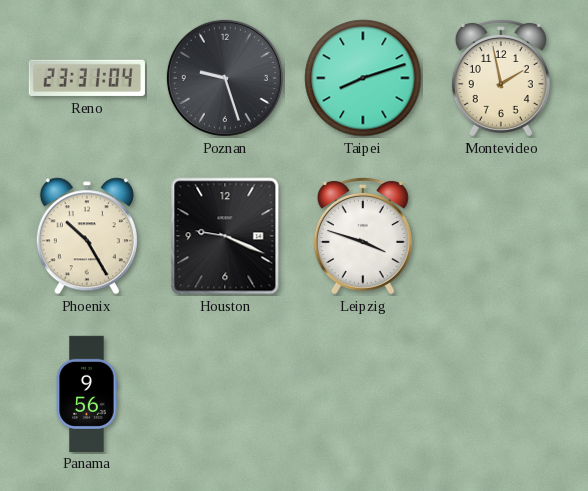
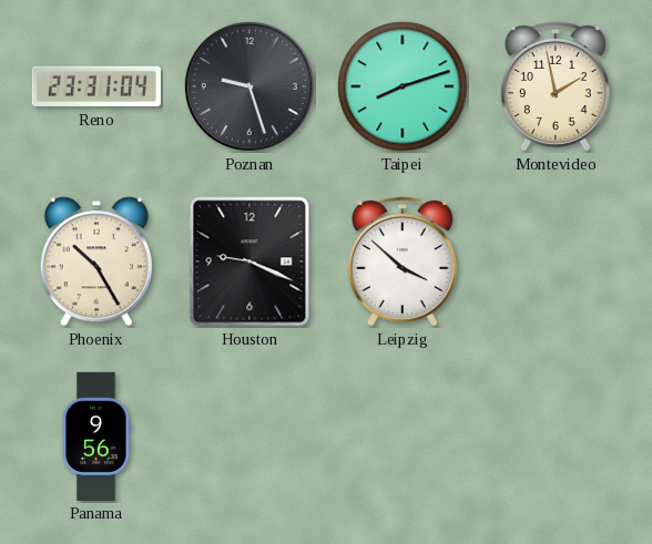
Leipzig: 3:48 -> 3:52 (403, 260)
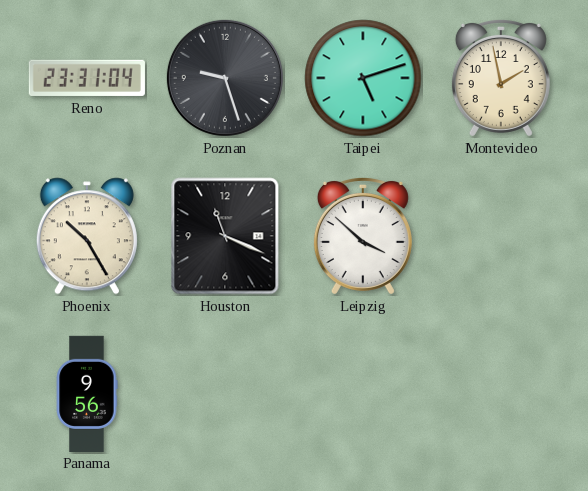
Taipei: 8:12 -> 5:12 (363, 78)
Houston: 9:19 -> 11:19 (225, 236)
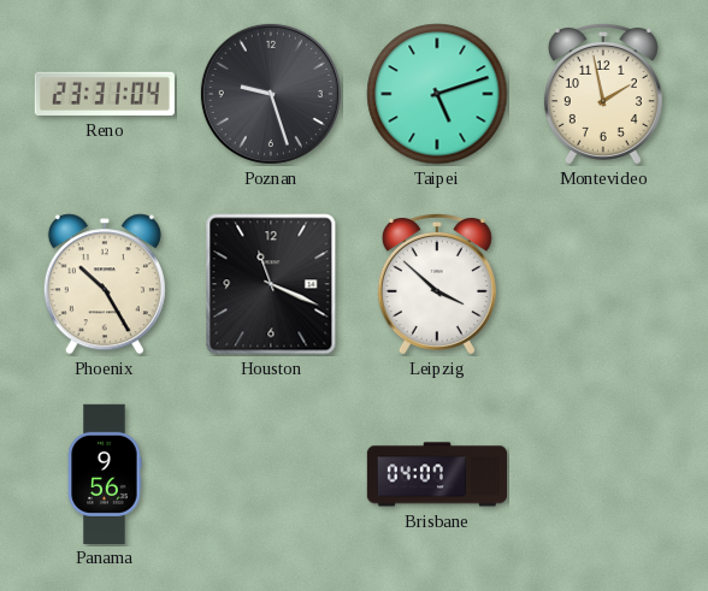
Brisbane: none -> 04:07 (436, 474)
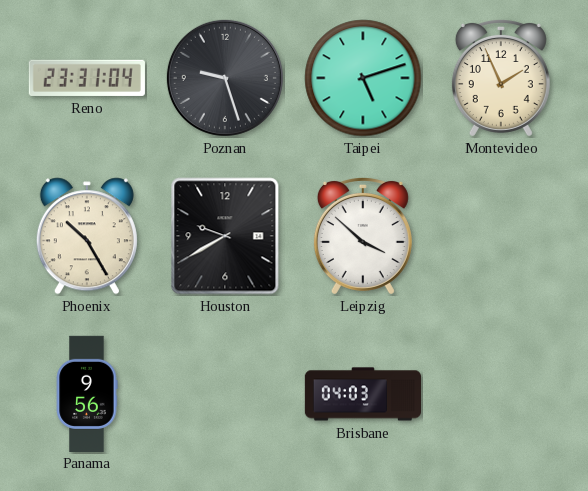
Montevideo: 1:58 -> 1:56 (501, 77)
Houston: 11:19 -> 9:40 (225, 236)
Brisbane: 04:07 -> 04:03 (362, 394)
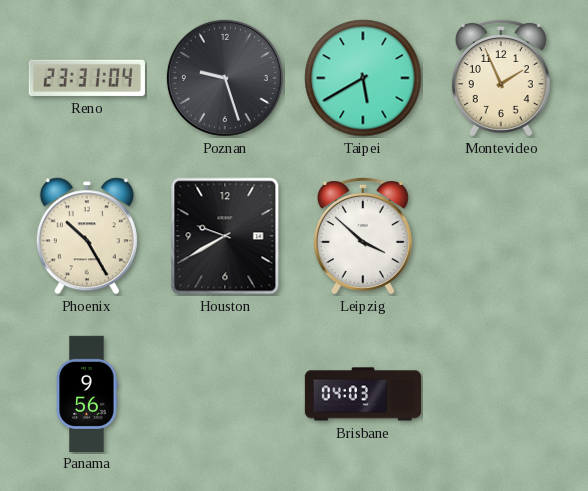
Taipei: 5:12 -> 5:40 (363, 78)
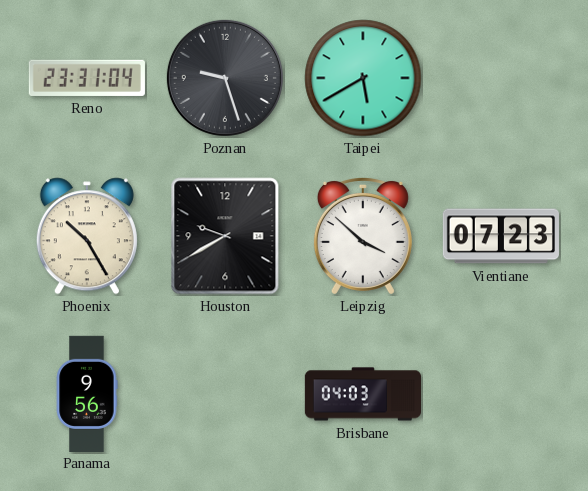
Montevideo: 1:56 -> none (501, 77)
Vientiane: none -> 07:23 (501, 236)
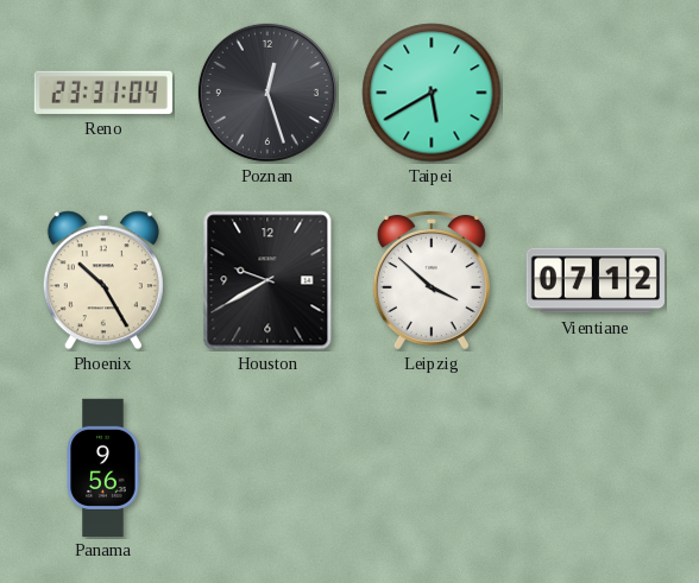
Poznan: 9:27 -> 12:27 (267, 93)
Vientiane: 07:23 -> 07:12 (596, 280)
Brisbane: 04:03 -> none (362, 394)
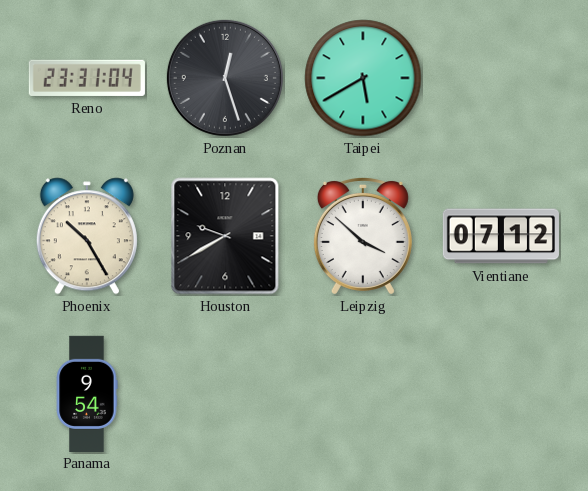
Panama: 9:56 -> 9:54 (87, 393)
